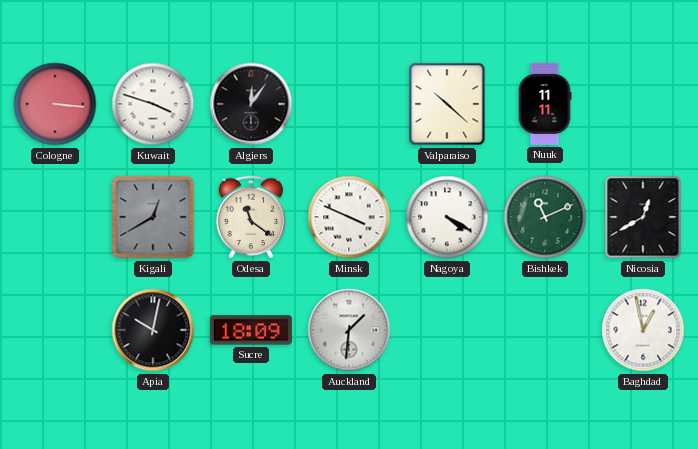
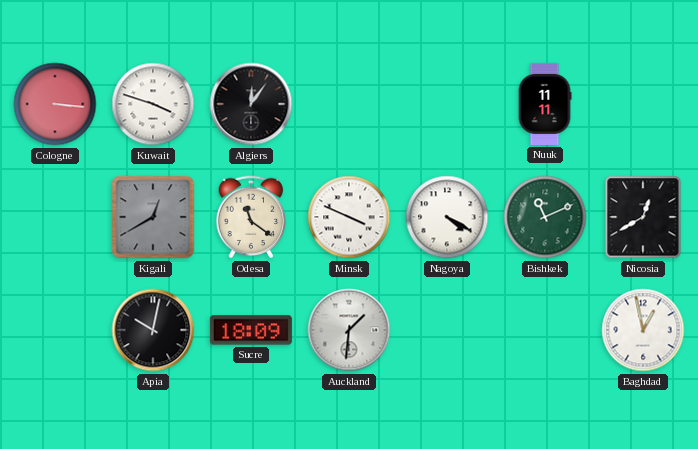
Valparaiso: 10:22 -> none (447, 104)
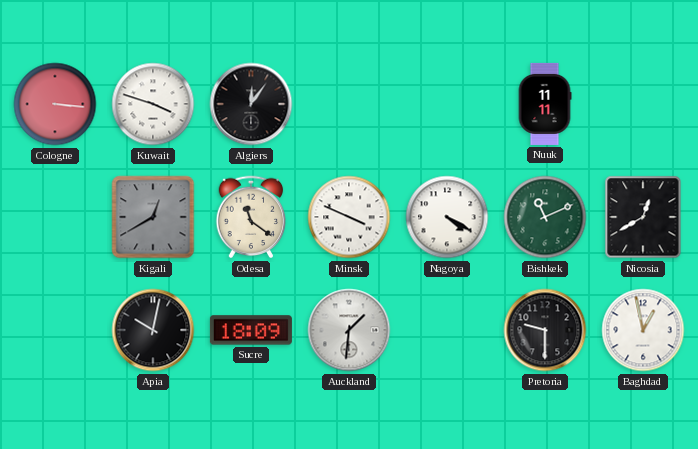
Pretoria: none -> 9:30 (545, 330)
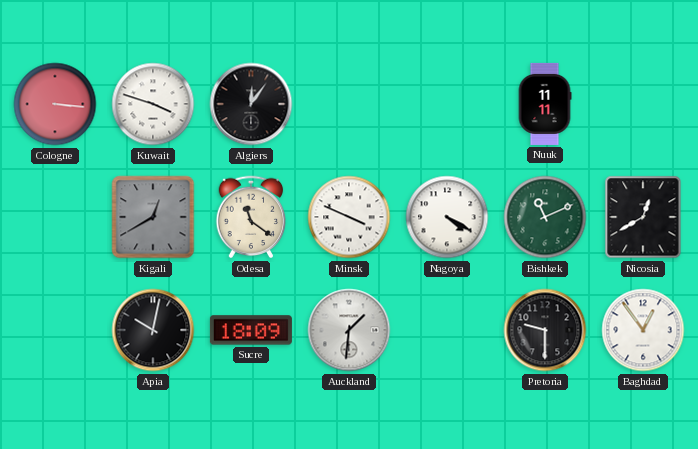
Baghdad: 12:58 -> 12:54 (643, 330)
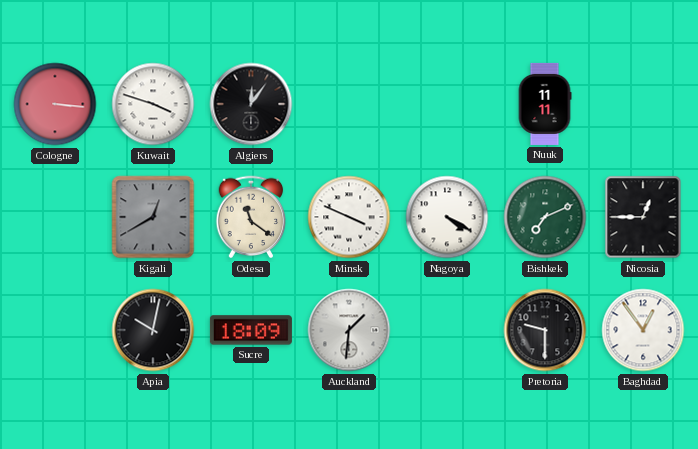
Bishkek: 11:11 -> 7:11 (545, 217)
Nicosia: 12:40 -> 12:45 (643, 217)
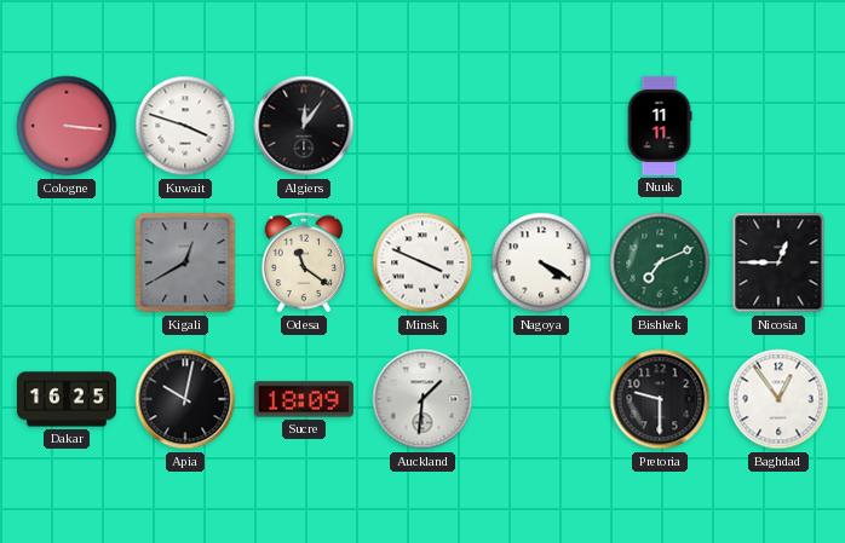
Dakar: none -> 16:25 (67, 399)
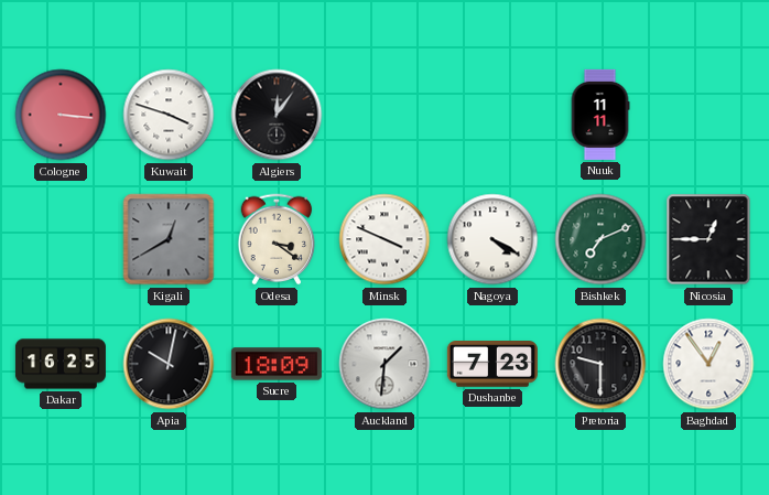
Odesa: 11:21 -> 3:21 (277, 239)
Dushanbe: none -> 7:23 (492, 365)
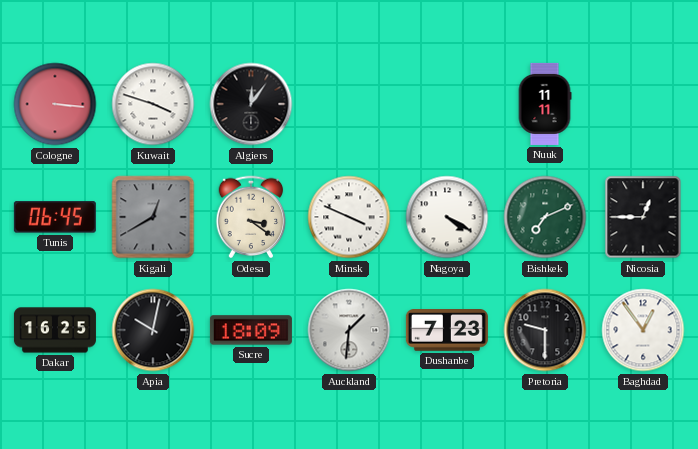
Tunis: none -> 06:45 (55, 217)
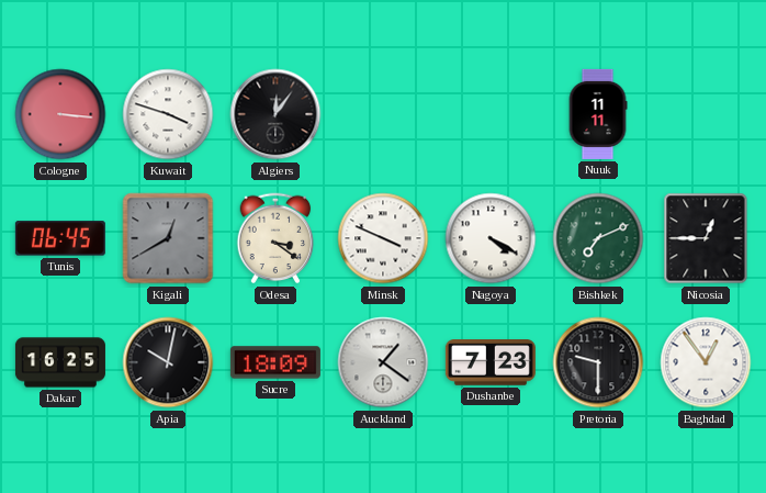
Auckland: 1:31 -> 1:21 (383, 362)
